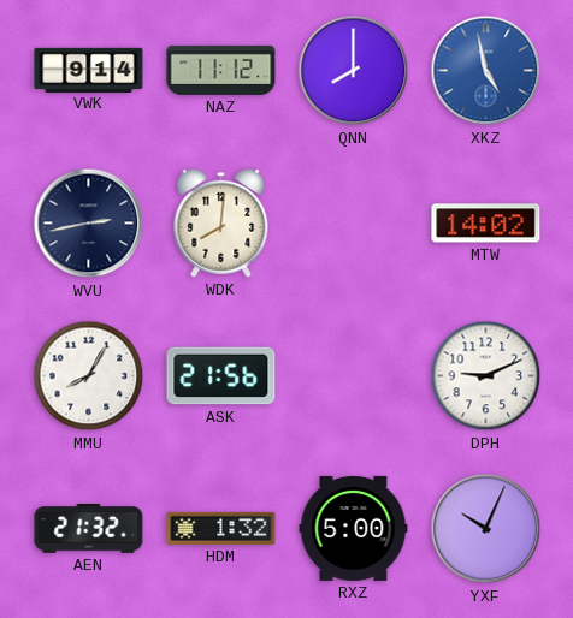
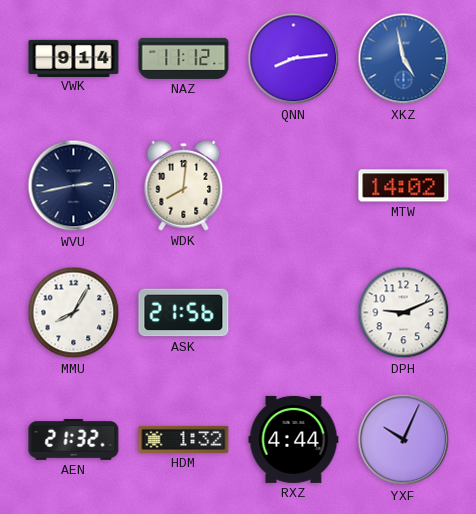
QNN: 8:00 -> 8:14 (294, 59)
RXZ: 5:00 -> 4:44 (294, 439)
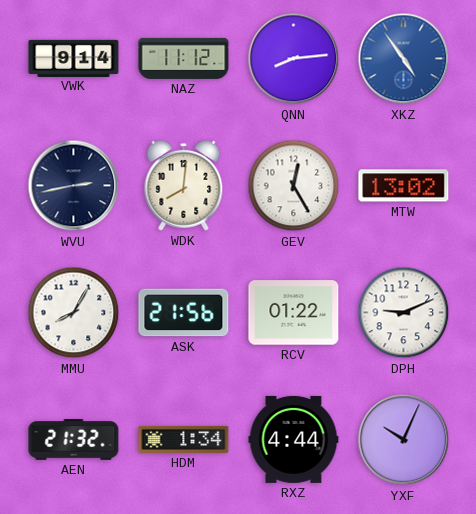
XKZ: 4:58 -> 4:54 (404, 59)
GEV: none -> 12:25 (294, 186)
MTW: 14:02 -> 13:02 (404, 186)
RCV: none -> 01:22 (294, 313)
HDM: 1:32 -> 1:34 (184, 439)
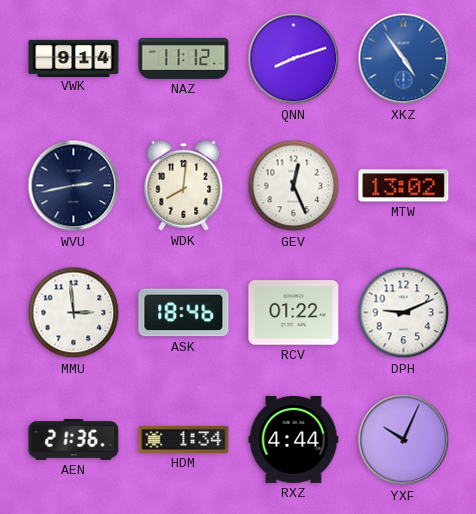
QNN: 8:14 -> 8:12 (294, 59)
GEV: 12:25 -> 12:26 (294, 186)
MMU: 8:05 -> 2:59 (74, 313)
ASK: 21:56 -> 18:46 (184, 313)
AEN: 21:32 -> 21:36 (74, 440)
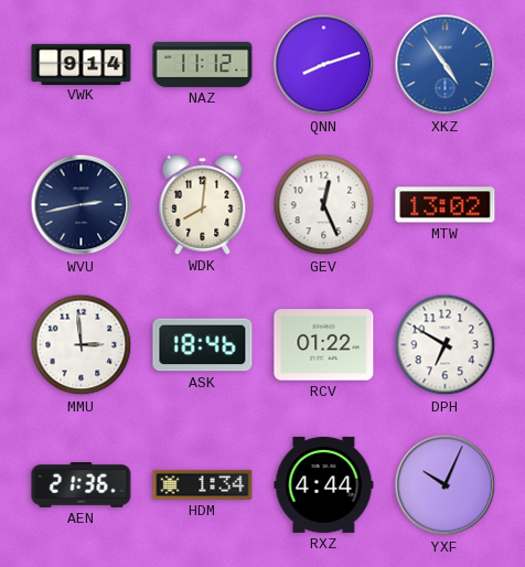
DPH: 9:11 -> 6:50 (446, 345)
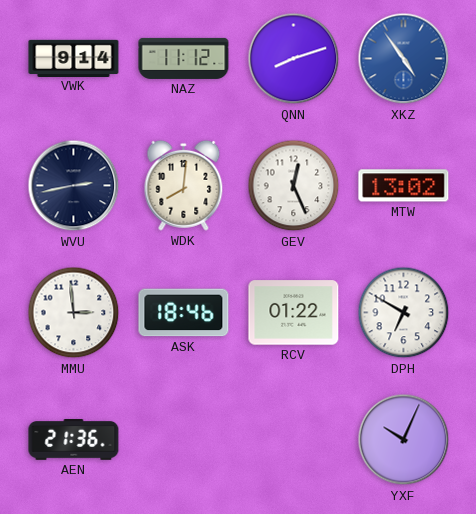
HDM: 1:34 -> none (203, 484)
RXZ: 4:44 -> none (324, 484)
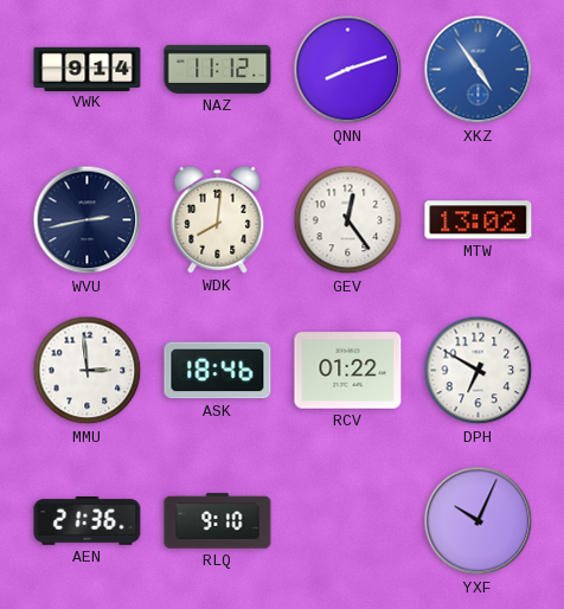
GEV: 12:26 -> 12:24 (348, 220)
RLQ: none -> 9:10 (218, 521)
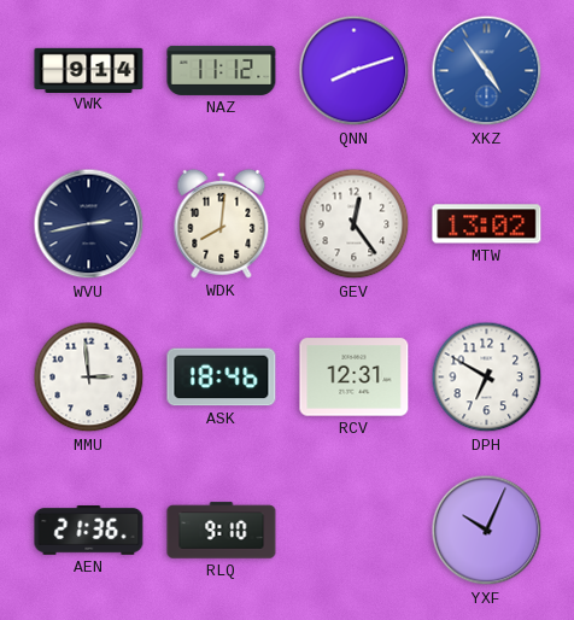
RCV: 01:22 -> 12:31 (355, 378)
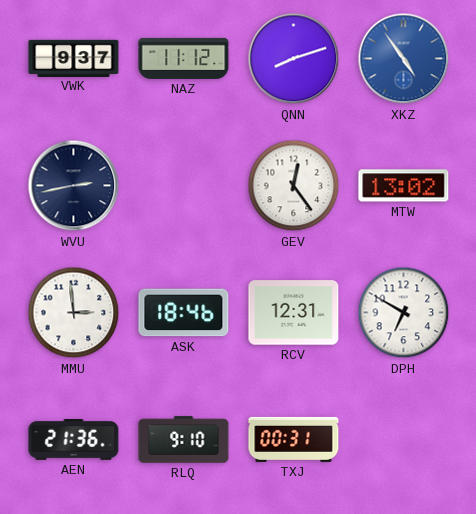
VWK: 9:14 -> 9:37 (74, 58)
WDK: 8:01 -> none (222, 223)
TXJ: none -> 00:31 (294, 439)
YXF: 10:04 -> none (487, 531)
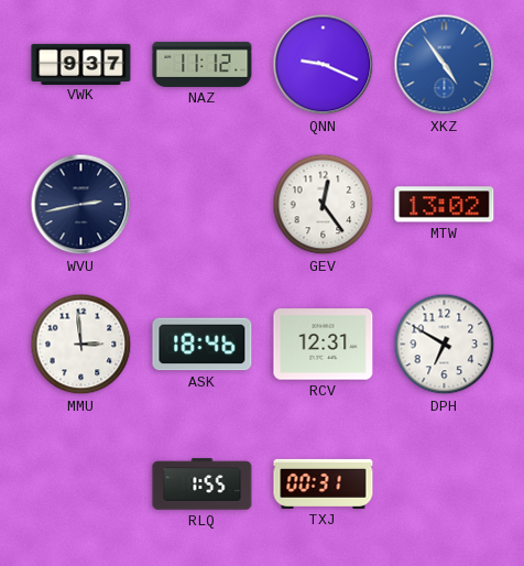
QNN: 8:12 -> 9:19 (324, 65)
AEN: 21:36 -> none (74, 440)
RLQ: 9:10 -> 1:55 (203, 485)
